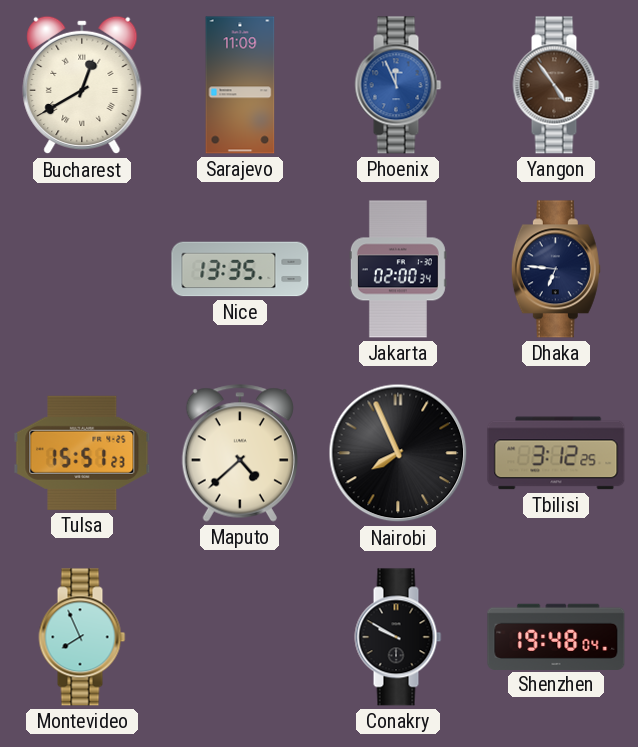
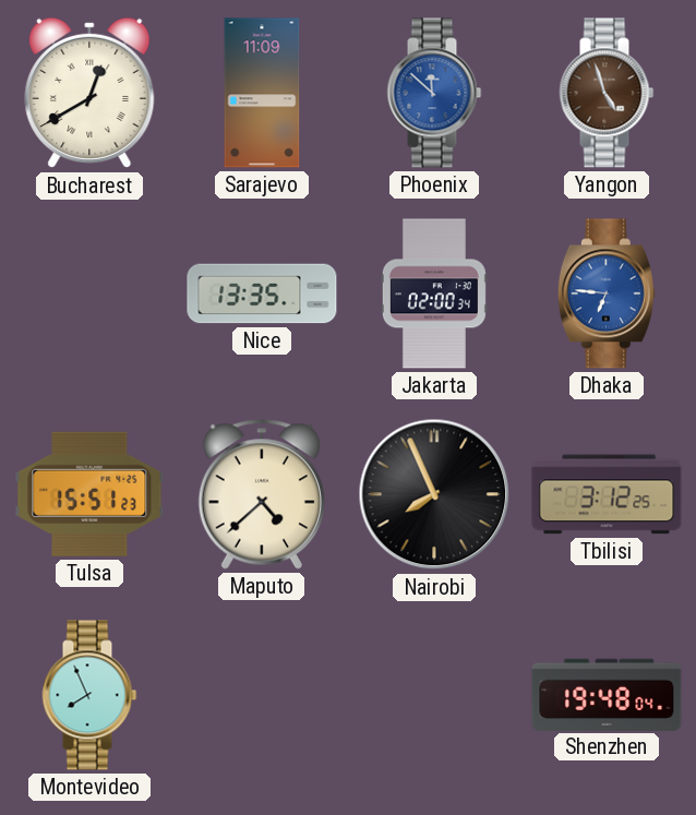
Phoenix: 11:56 -> 11:52 (434, 93)
Yangon: 4:54 -> 4:57 (607, 93)
Dhaka dial: navy -> blue (607, 293)
Conakry: 9:50 -> none (398, 637)
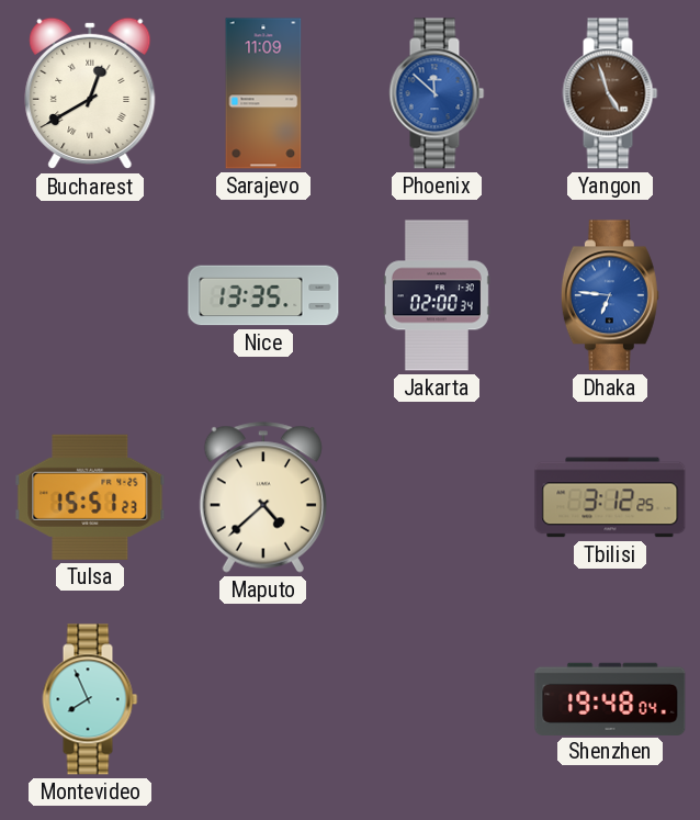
Nairobi: 7:56 -> none (434, 494)
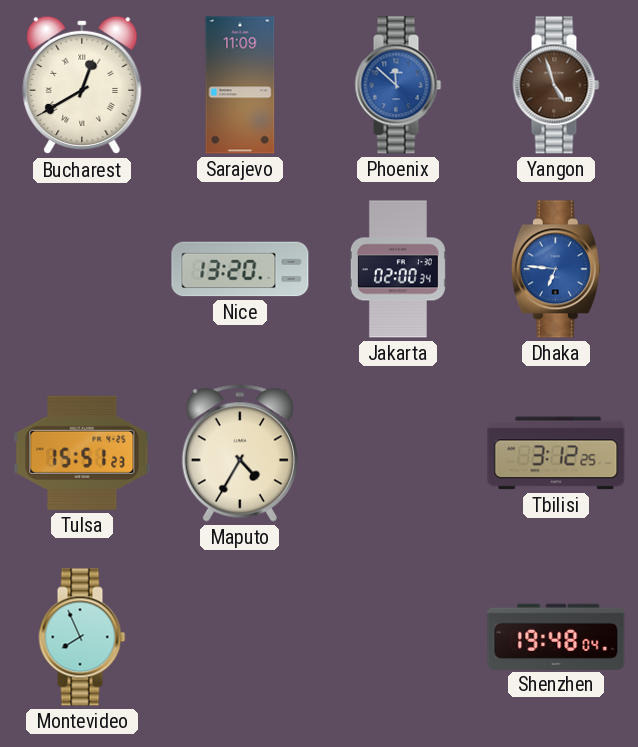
Nice: 13:35 -> 13:20 (240, 269)
Maputo: 4:38 -> 4:35 (240, 453)
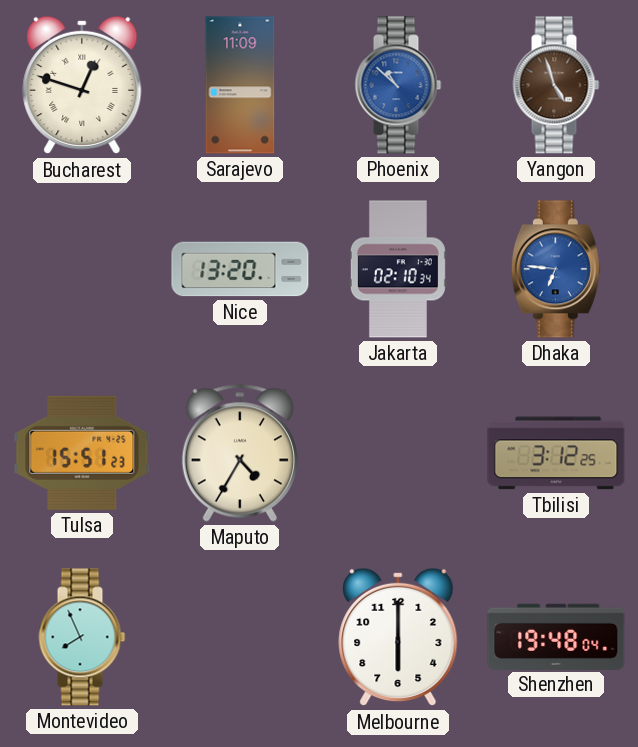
Bucharest: 12:40 -> 12:48 (82, 85)
Phoenix: 11:52 -> 10:52 (398, 85)
Jakarta: 02:00 -> 02:10 (398, 269)
Melbourne: none -> 6:00 (398, 637)
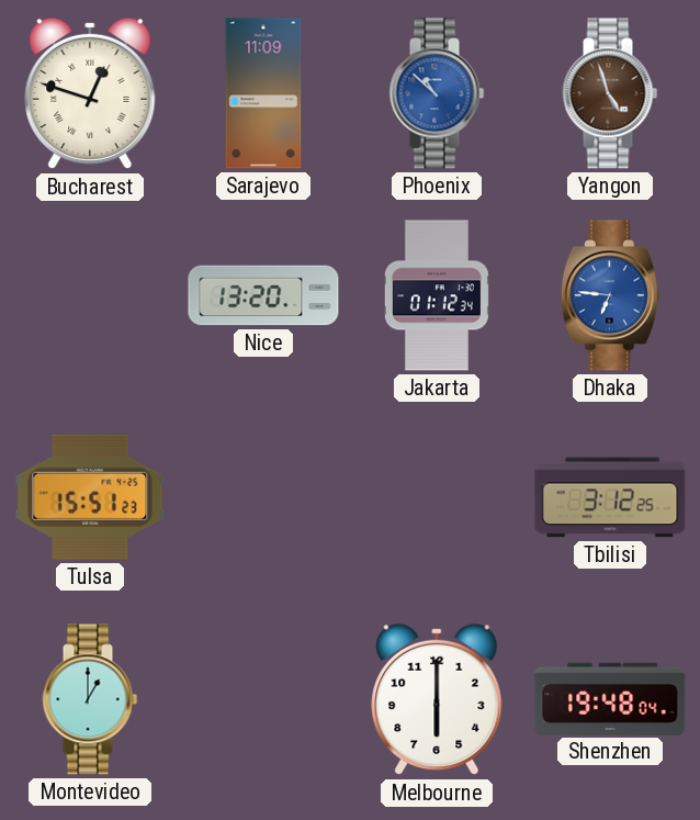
Jakarta: 02:10 -> 01:12 (437, 295)
Maputo: 4:35 -> none (240, 453)
Montevideo: 7:56 -> 1:00 (90, 699)
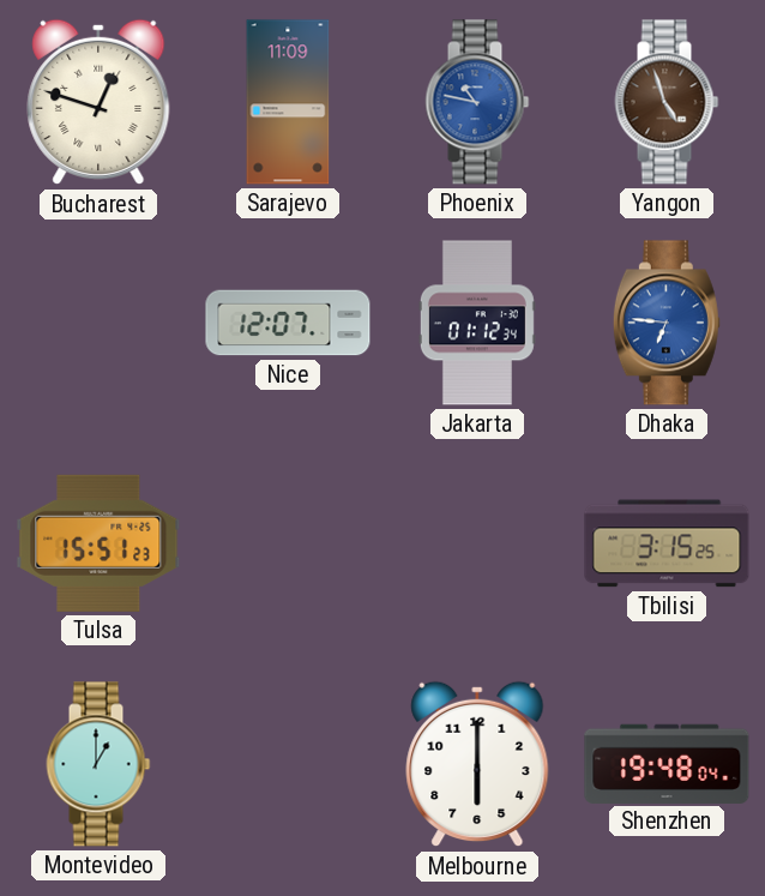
Phoenix: 10:52 -> 10:47 (477, 102)
Nice: 13:20 -> 12:07 (288, 323)
Tbilisi: 3:12 -> 3:15 (667, 543)
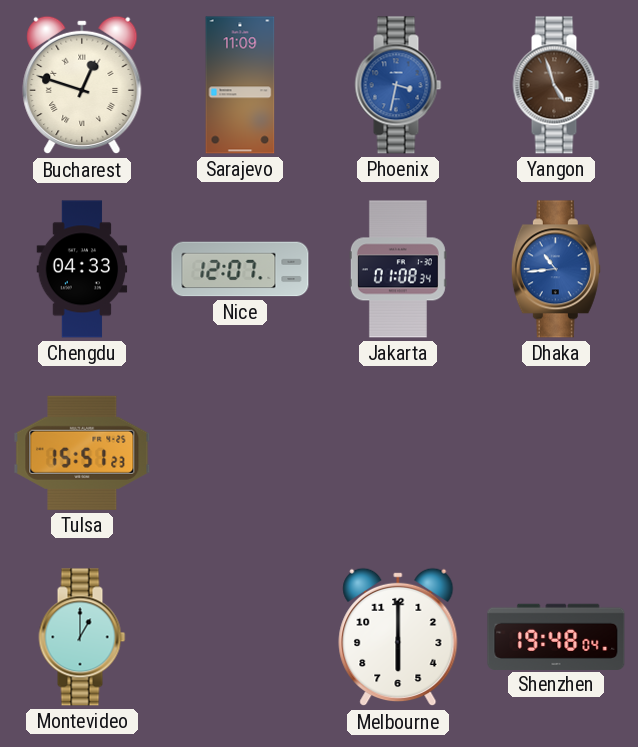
Phoenix: 10:47 -> 3:32 (398, 85)
Chengdu: none -> 04:33 (82, 269)
Jakarta: 01:12 -> 01:08 (398, 269)
Dhaka: 6:46 -> 10:44 (556, 269)
Tbilisi: 3:15 -> none (667, 543)
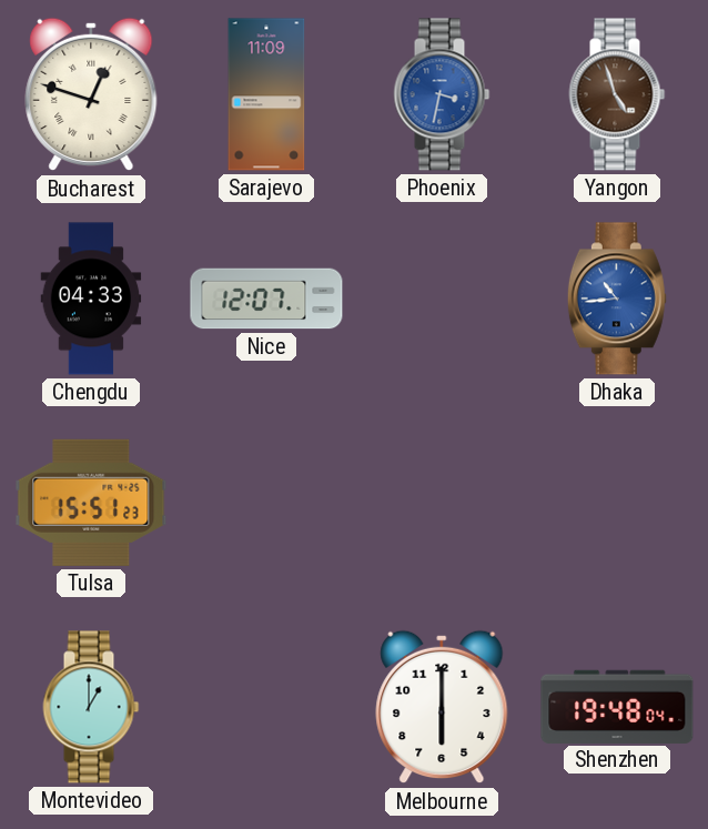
Jakarta: 01:08 -> none (398, 269)
